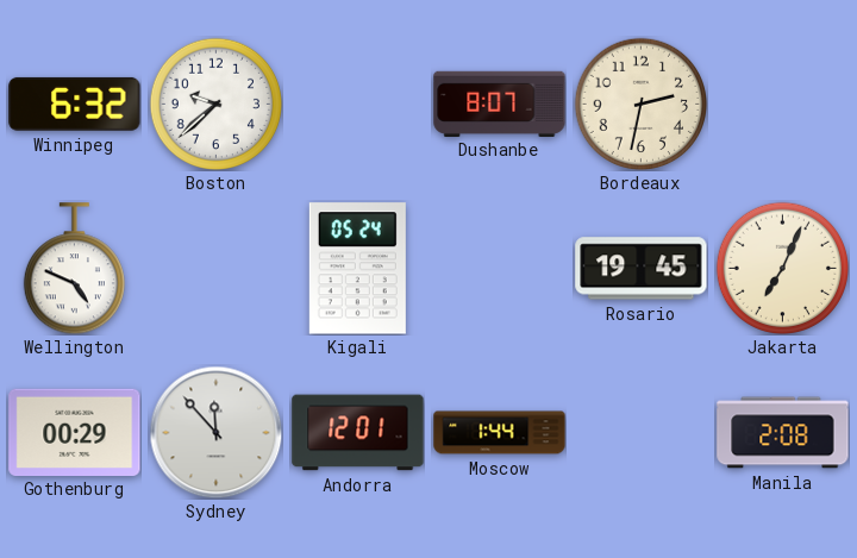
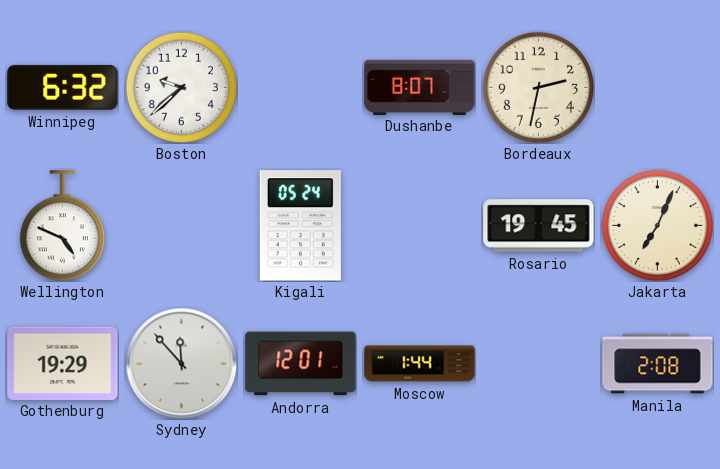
Gothenburg: 00:29 -> 19:29 (63, 363)
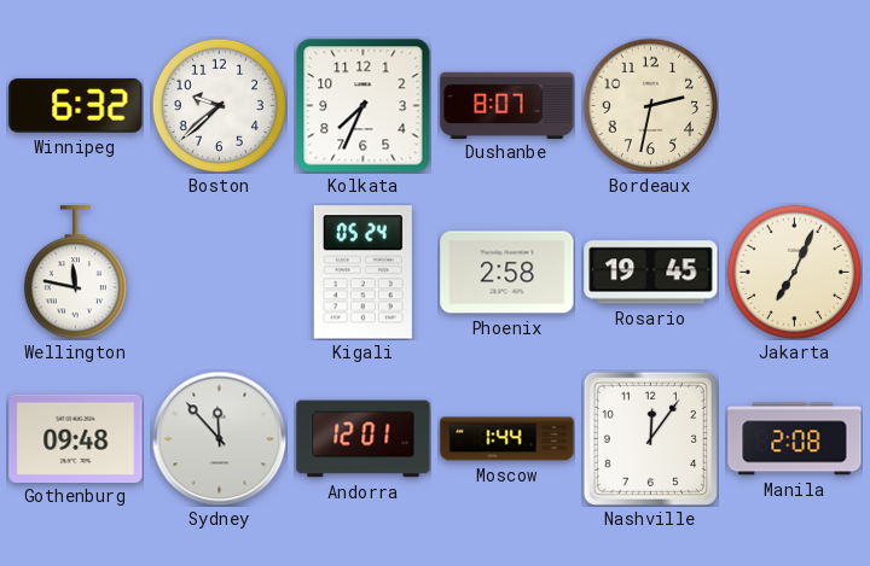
Kolkata: none -> 7:34 (362, 105)
Wellington: 4:49 -> 11:47 (75, 273)
Phoenix: none -> 2:58 (507, 273)
Gothenburg: 19:29 -> 09:48 (76, 438)
Nashville: none -> 12:06 (650, 438)
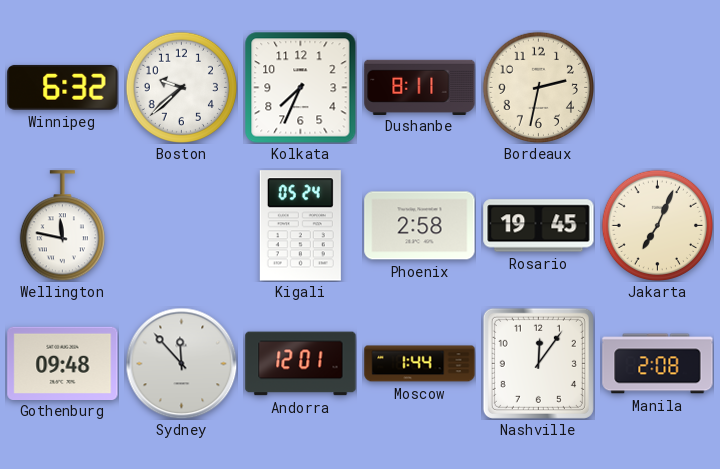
Dushanbe: 8:07 -> 8:11 (420, 87)
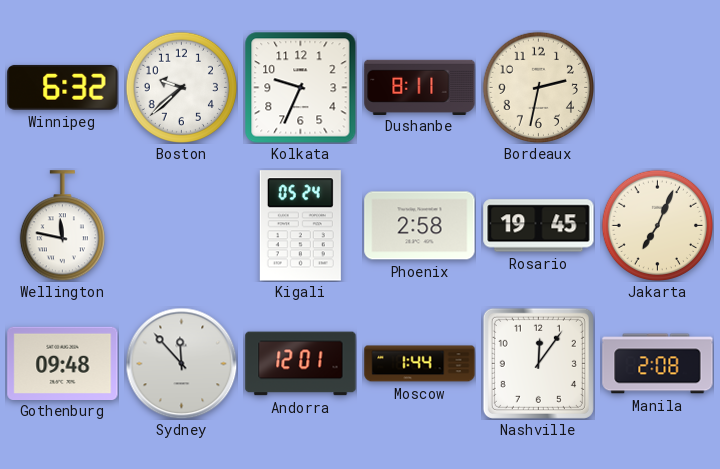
Kolkata: 7:34 -> 9:34 (300, 87)
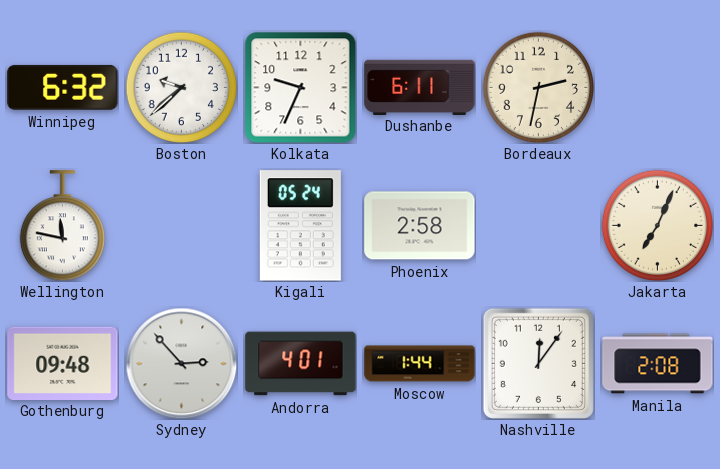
Dushanbe: 8:11 -> 6:11 (420, 87)
Rosario: 19:45 -> none (539, 226)
Sydney: 11:53 -> 2:53 (181, 363)
Andorra: 12:01 -> 4:01 (301, 364)
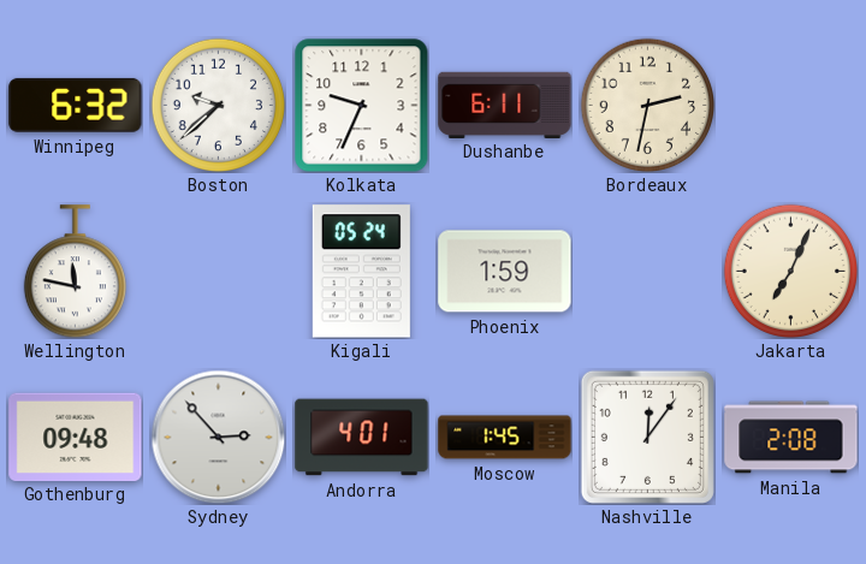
Phoenix: 2:58 -> 1:59 (505, 272)
Moscow: 1:44 -> 1:45 (505, 438)
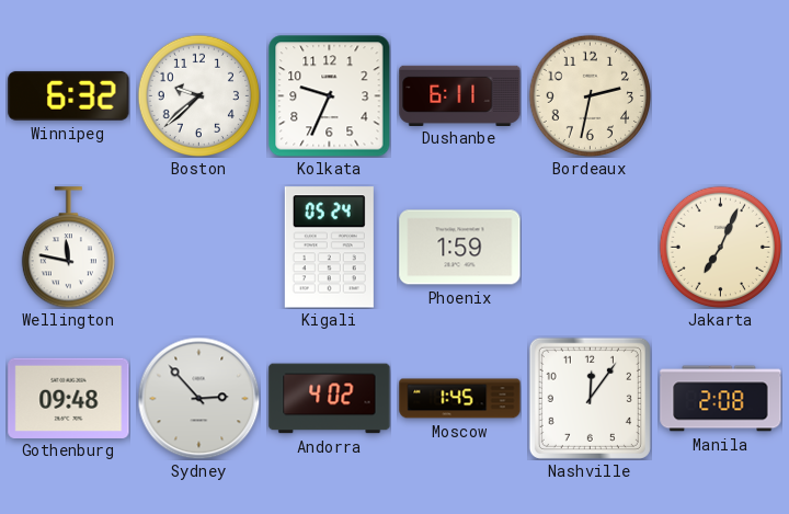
Andorra: 4:01 -> 4:02 (330, 399)
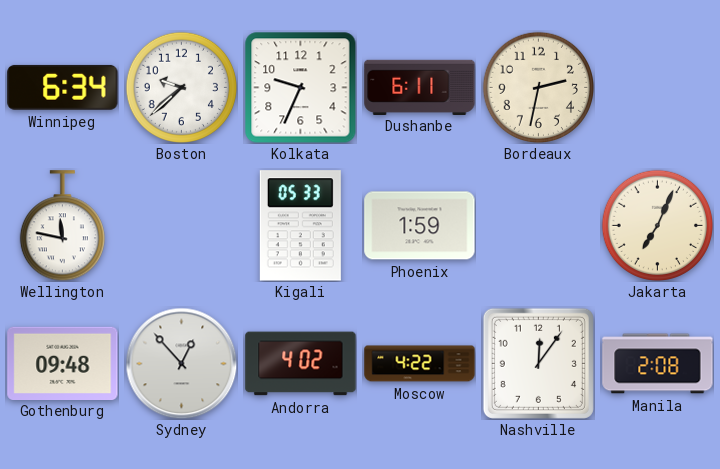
Winnipeg: 6:32 -> 6:34 (63, 87)
Kigali: 05:24 -> 05:33 (300, 226)
Sydney: 2:53 -> 12:53 (181, 363)
Moscow: 1:45 -> 4:22 (420, 364)
